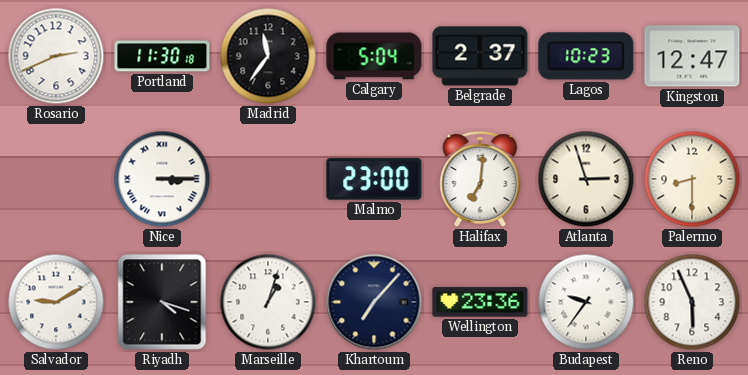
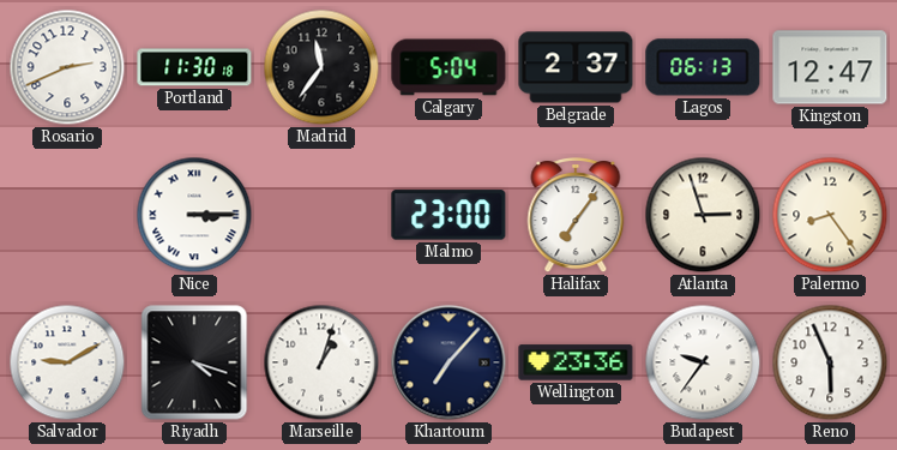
Lagos: 10:23 -> 06:13 (703, 67)
Halifax: 7:01 -> 7:06 (576, 216)
Palermo: 8:30 -> 8:24 (830, 215)
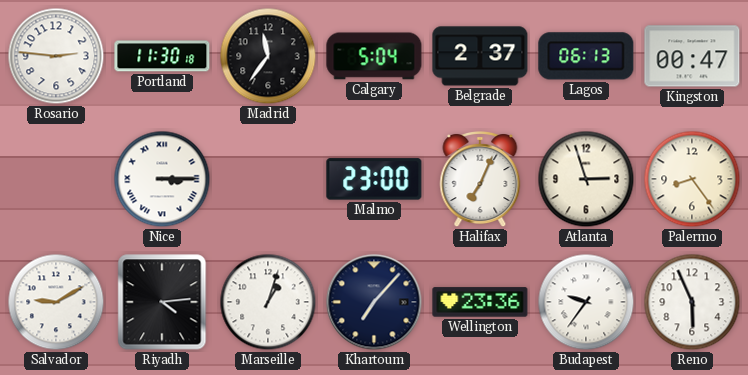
Rosario: 2:41 -> 2:46 (56, 56)
Kingston: 12:47 -> 00:47 (692, 56)
Halifax: 7:06 -> 7:04 (480, 180)
Riyadh: 4:18 -> 4:14 (162, 302)
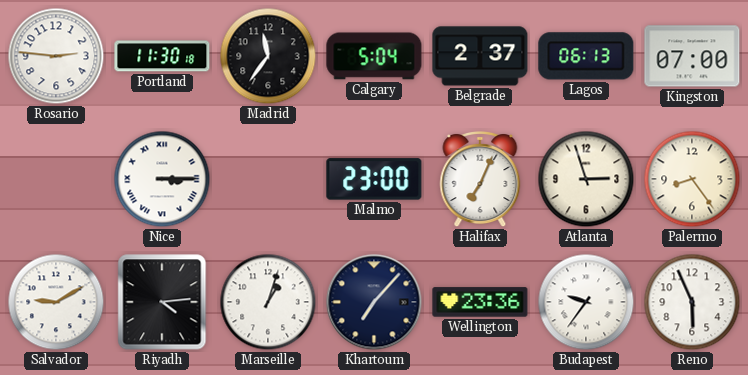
Kingston: 00:47 -> 07:00 (692, 56)
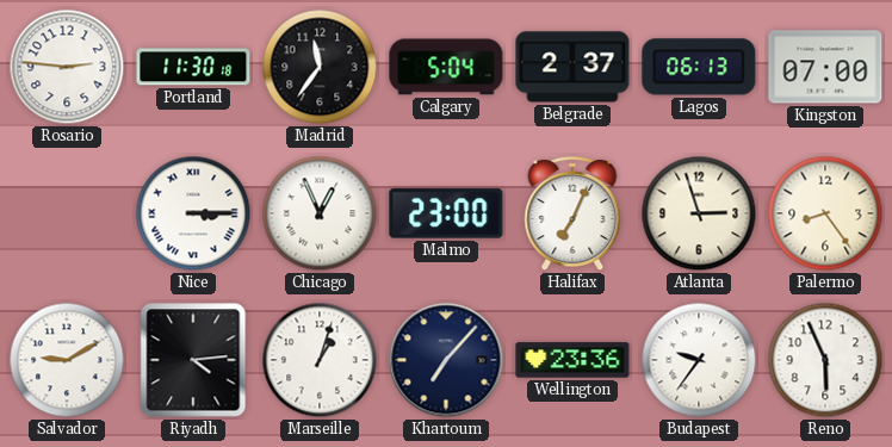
Chicago: none -> 12:56 (320, 213)
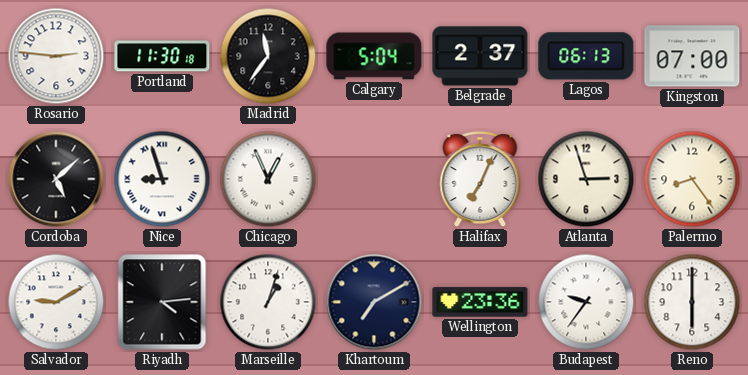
Cordoba: none -> 5:08 (56, 179)
Nice: 3:15 -> 8:57 (162, 179)
Malmo: 23:00 -> none (446, 213)
Khartoum: 7:07 -> 7:10 (374, 302)
Reno: 5:56 -> 6:00 (692, 302)
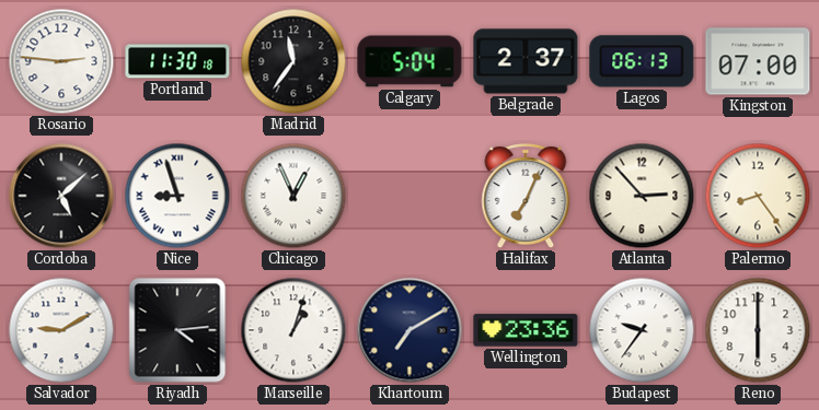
Atlanta: 2:57 -> 2:53 (642, 196)
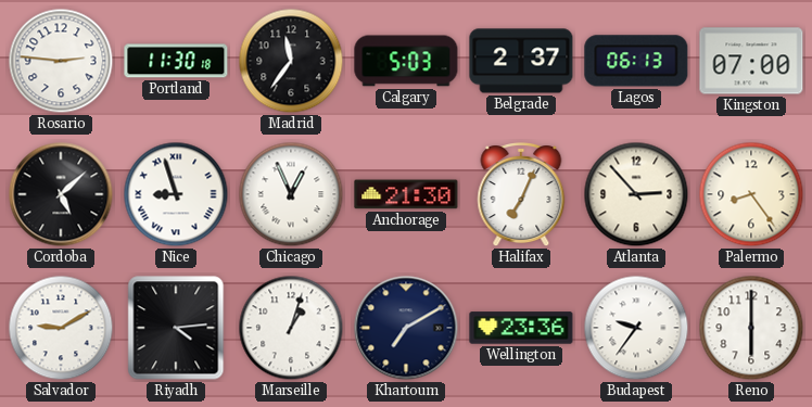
Calgary: 5:04 -> 5:03 (406, 61)
Anchorage: none -> 21:30 (406, 194)
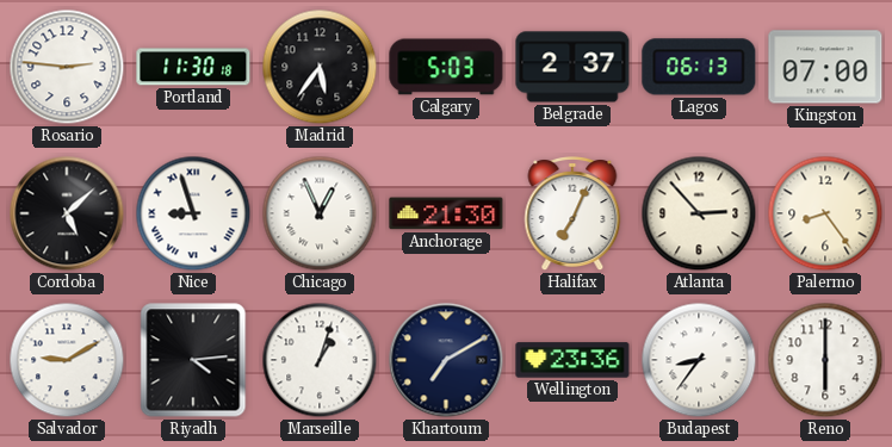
Madrid: 11:36 -> 5:36 (320, 67)
Budapest: 9:36 -> 8:36 (699, 360)
